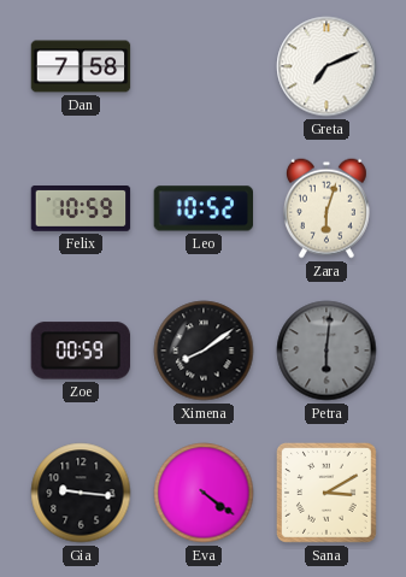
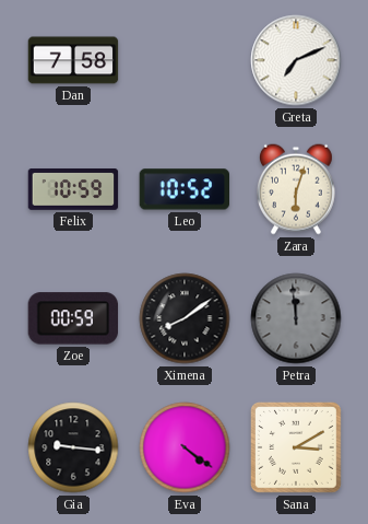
Petra: 6:01 -> 11:59 (296, 318)
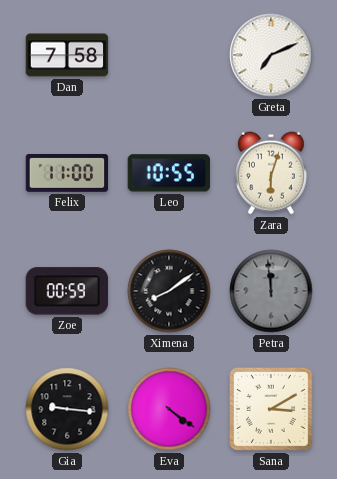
Felix: 10:59 -> 11:00 (67, 174)
Leo: 10:52 -> 10:55 (169, 173)
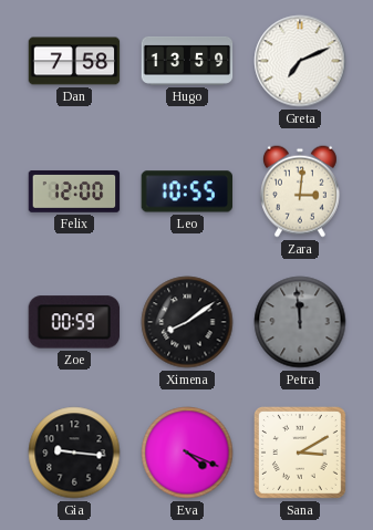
Hugo: none -> 13:59 (187, 61)
Felix: 11:00 -> 12:00 (74, 193)
Zara: 6:03 -> 3:01 (300, 191)
Eva: 4:21 -> 4:19 (187, 453)
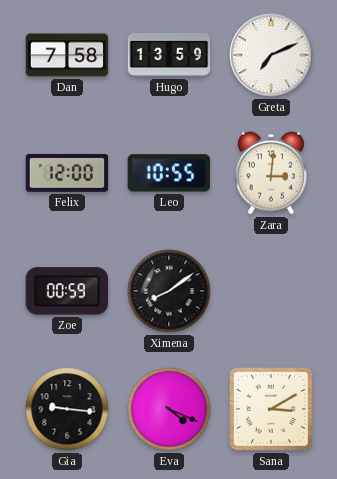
Petra: 11:59 -> none (300, 322)
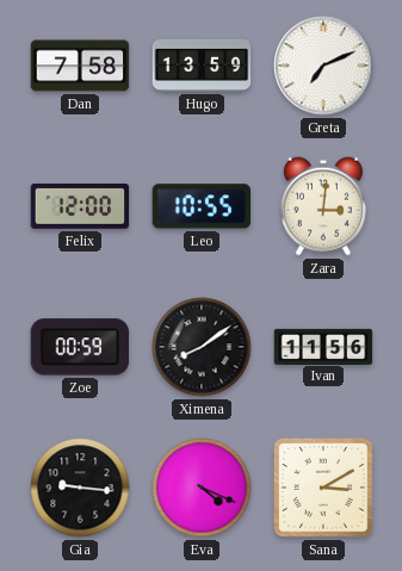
Ivan: none -> 11:56 (323, 346)
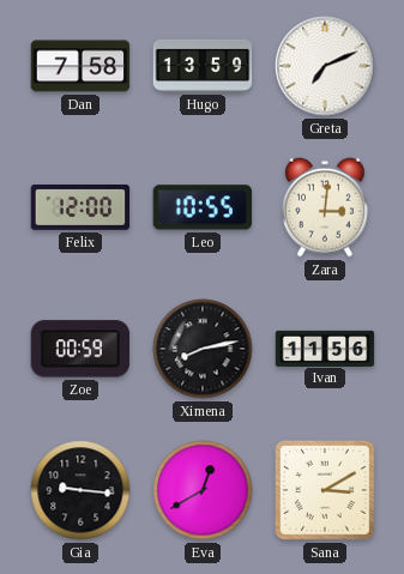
Ximena: 8:09 -> 8:13 (203, 349)
Eva: 4:19 -> 12:40 (203, 490)
